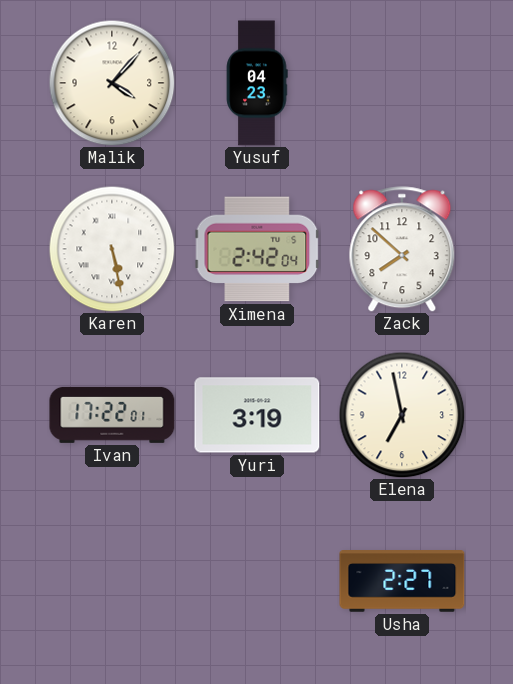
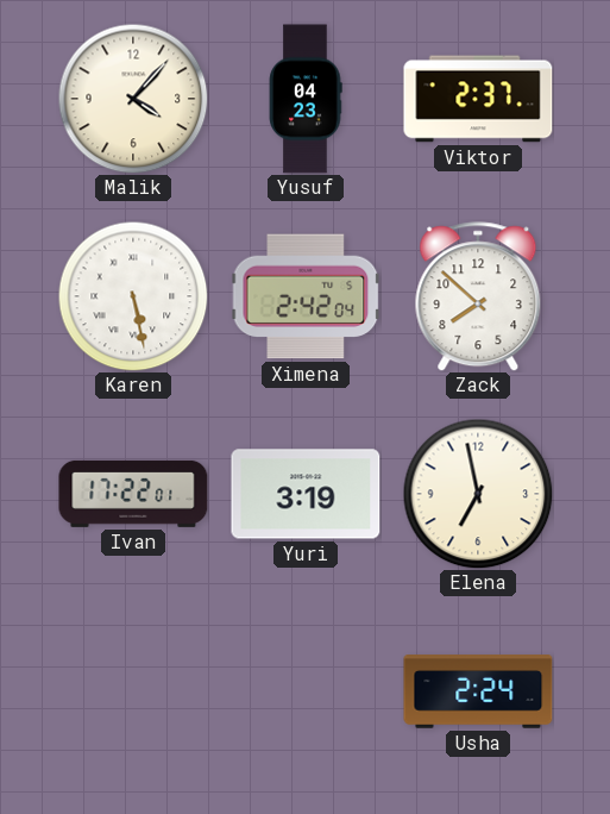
Viktor: none -> 2:37 (478, 99)
Usha: 2:27 -> 2:24 (478, 691)
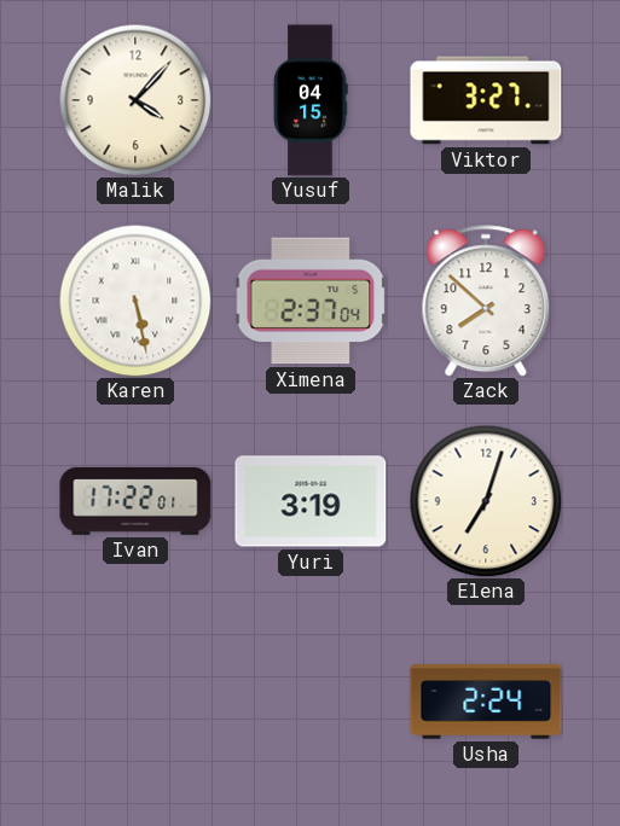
Yusuf: 04:23 -> 04:15 (311, 100)
Viktor: 2:37 -> 3:27 (486, 100)
Ximena: 2:42 -> 2:37 (311, 301)
Elena: 6:58 -> 7:03 (486, 501)
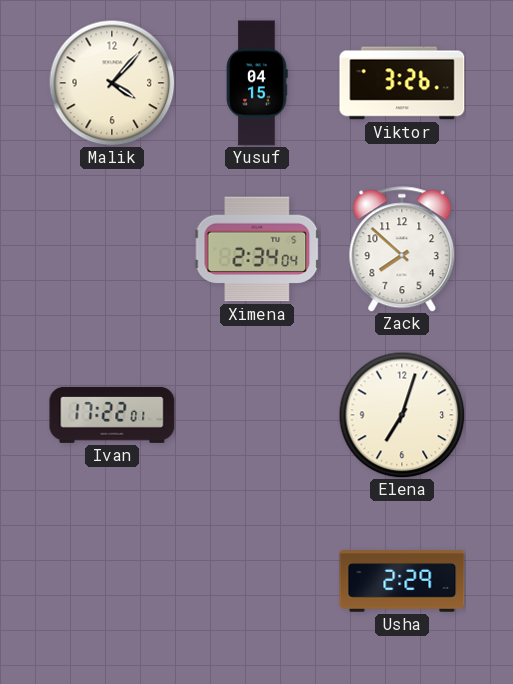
Viktor: 3:27 -> 3:26 (402, 83)
Karen: 5:28 -> none (135, 301)
Ximena: 2:37 -> 2:34 (257, 249)
Yuri: 3:19 -> none (311, 501)
Usha: 2:24 -> 2:29 (402, 581)
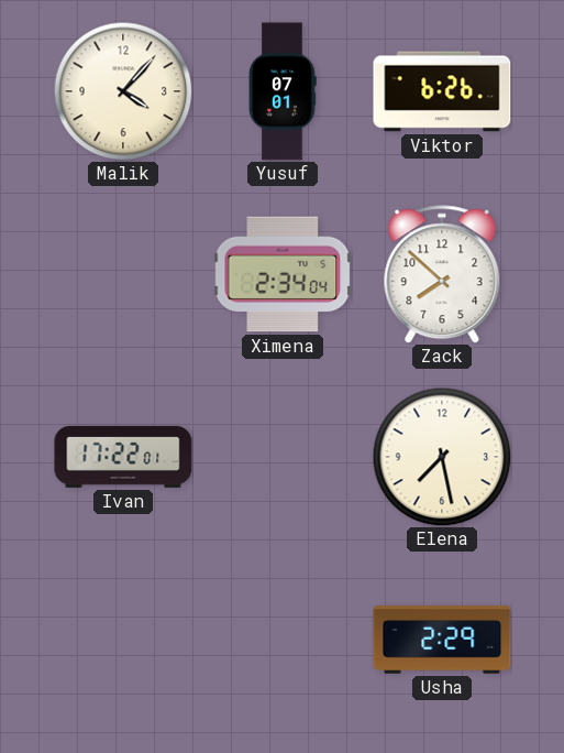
Yusuf: 04:15 -> 07:01 (283, 91)
Viktor: 3:26 -> 6:26 (442, 91)
Elena: 7:03 -> 7:28 (442, 457)
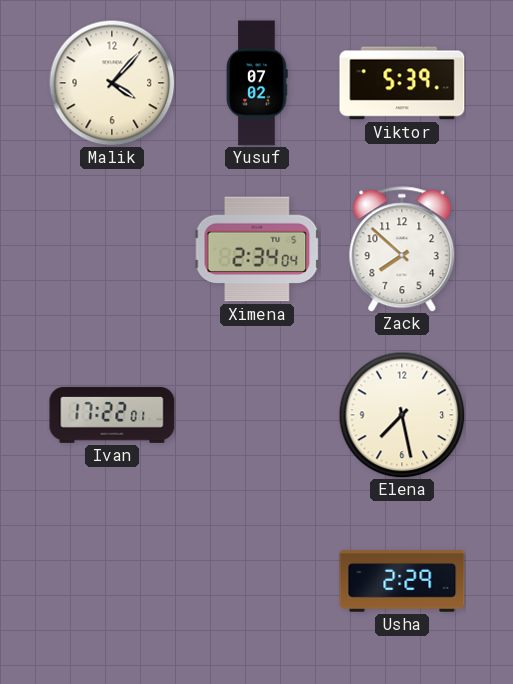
Yusuf: 07:01 -> 07:02 (257, 83)
Viktor: 6:26 -> 5:39 (402, 83)
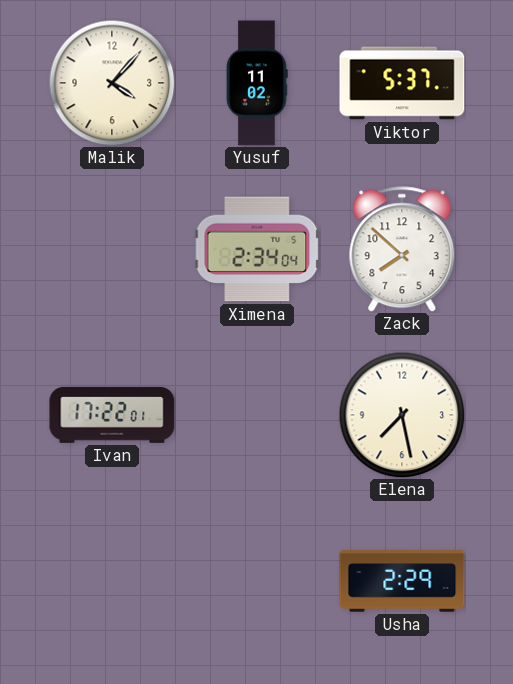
Yusuf: 07:02 -> 11:02 (257, 83)
Viktor: 5:39 -> 5:37 (402, 83)
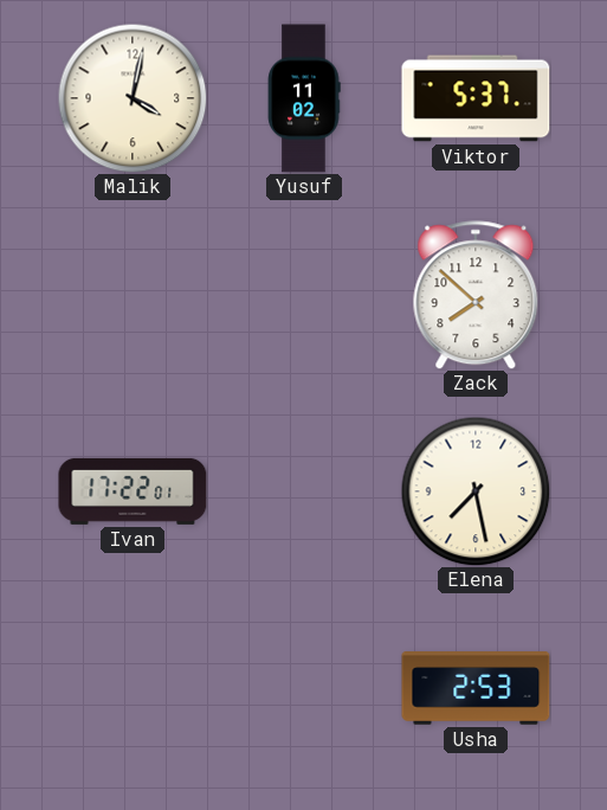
Malik: 4:07 -> 4:02 (133, 98)
Ximena: 2:34 -> none (257, 249)
Usha: 2:29 -> 2:53 (476, 688)
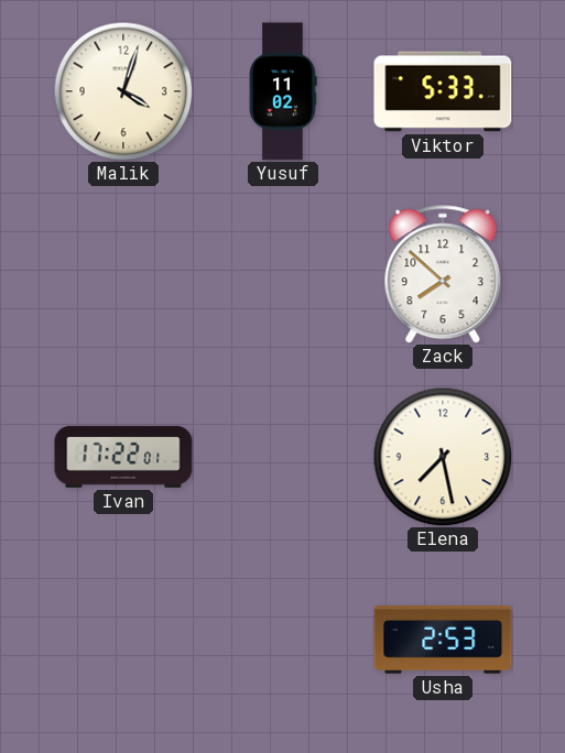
Malik: 4:02 -> 4:03 (123, 91)
Viktor: 5:37 -> 5:33 (443, 91)
